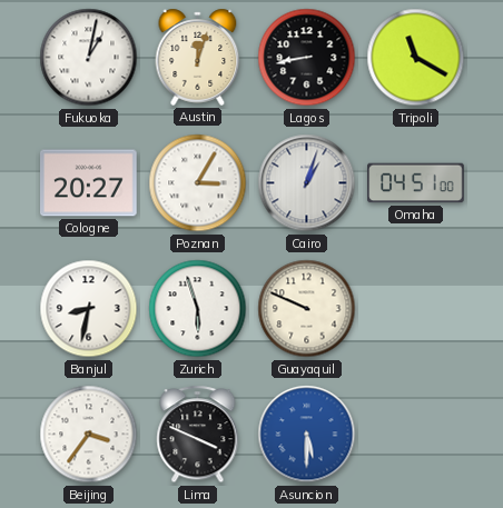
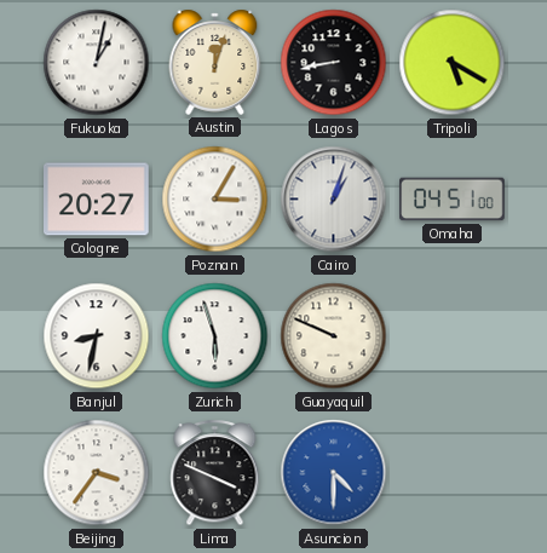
Tripoli: 11:20 -> 5:20 (453, 63)
Asuncion: 5:30 -> 4:30 (334, 473)
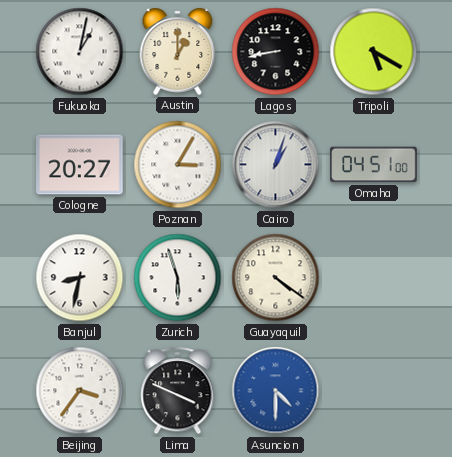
Austin: 12:03 -> 1:00 (178, 51)
Guayaquil: 9:49 -> 4:21 (276, 278)
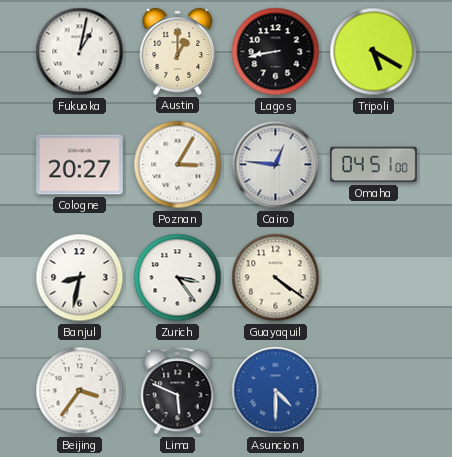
Cairo: 1:03 -> 12:46 (276, 165)
Zurich: 5:57 -> 3:24 (178, 278)
Lima: 3:49 -> 5:49 (178, 391)
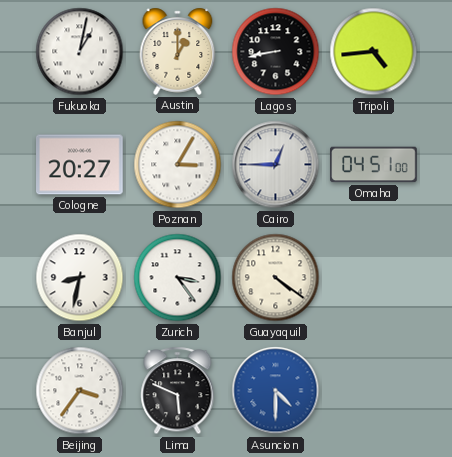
Tripoli: 5:20 -> 4:44 (374, 52)
Cairo: 12:46 -> 12:45 (276, 165)
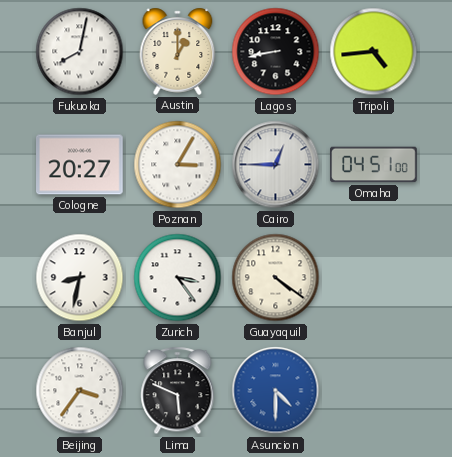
Fukuoka: 1:02 -> 8:02 (80, 52)
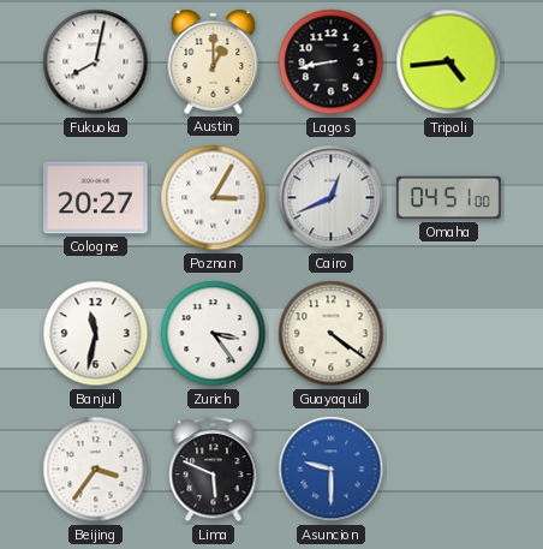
Cairo: 12:45 -> 12:41 (332, 198)
Banjul: 8:32 -> 11:32 (96, 334)
Asuncion: 4:30 -> 9:30 (332, 470)
